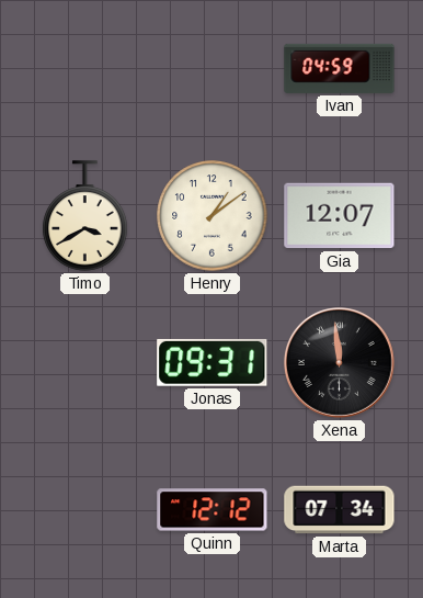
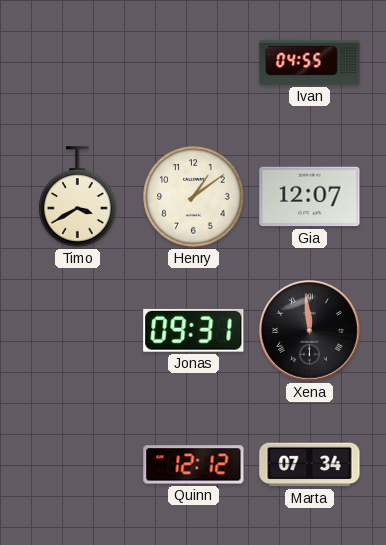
Ivan: 04:59 -> 04:55 (310, 62)
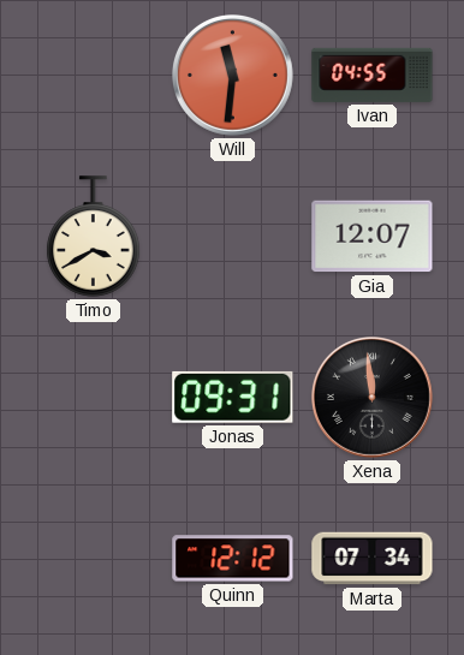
Will: none -> 11:31 (233, 76)
Henry: 1:09 -> none (194, 197)
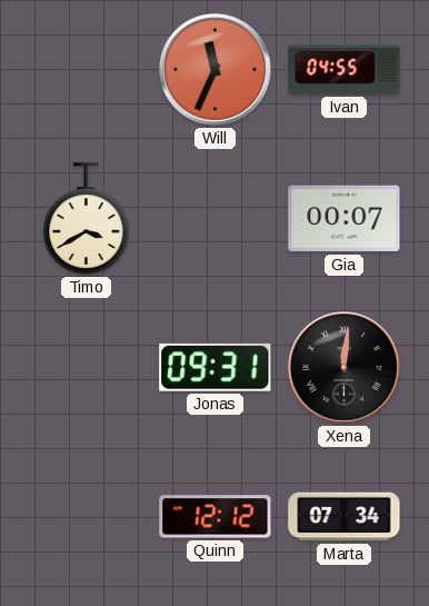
Will: 11:31 -> 11:34 (216, 70)
Gia: 12:07 -> 00:07 (345, 219)
Xena: 11:59 -> 12:01 (345, 368)
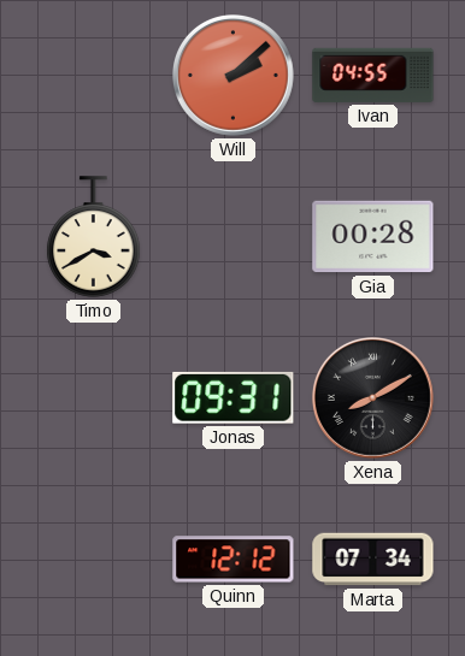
Will: 11:34 -> 2:08 (234, 76)
Gia: 00:07 -> 00:28 (373, 237)
Xena: 12:01 -> 8:10 (373, 398)
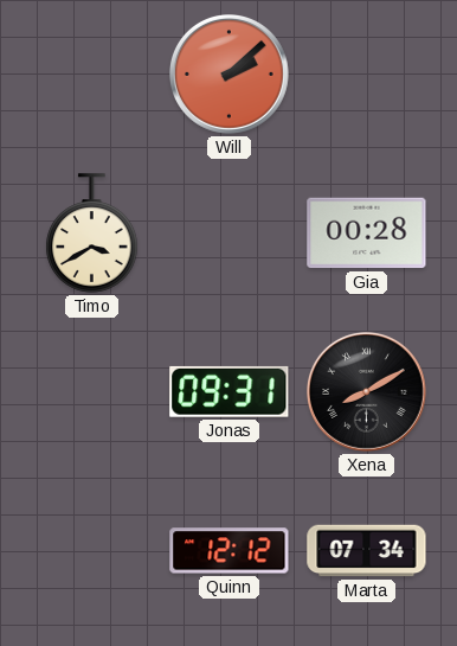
Ivan: 04:55 -> none (373, 75)
